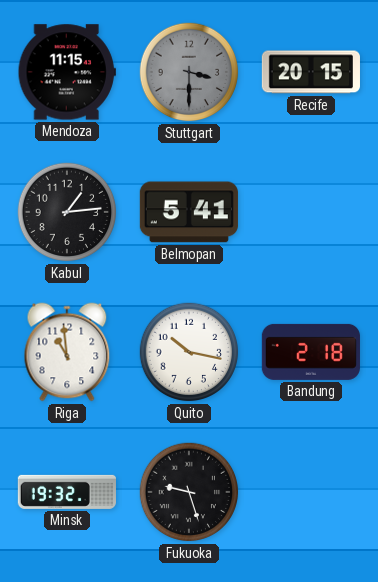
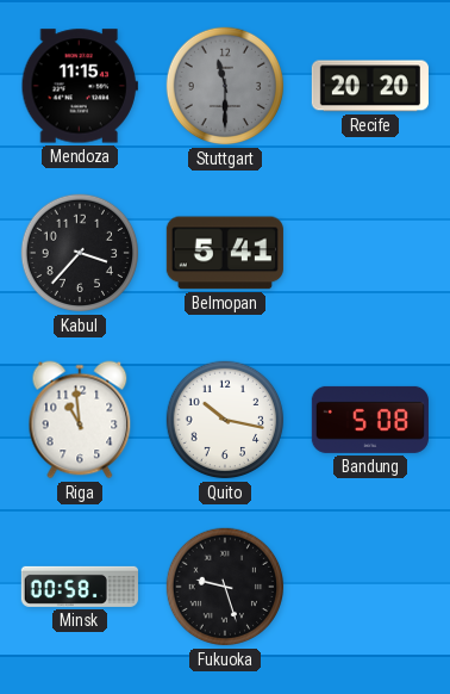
Stuttgart: 3:30 -> 11:30 (225, 86)
Recife: 20:15 -> 20:20 (370, 86)
Kabul: 1:14 -> 3:37 (80, 253)
Bandung: 2:18 -> 5:08 (370, 420)
Minsk: 19:32 -> 00:58 (80, 587)
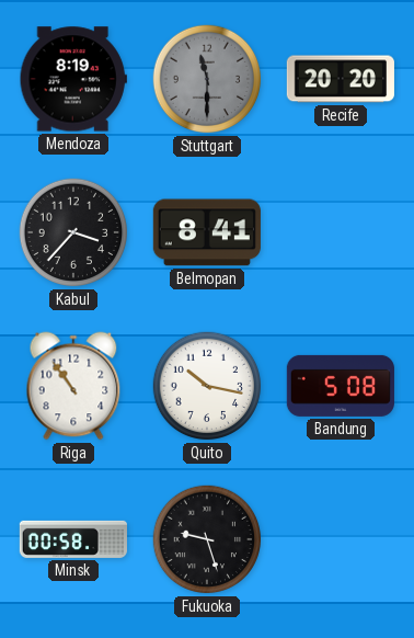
Mendoza: 11:15 -> 8:19 (73, 79)
Belmopan: 5:41 -> 8:41 (207, 232)
Riga: 10:59 -> 10:54 (73, 386)
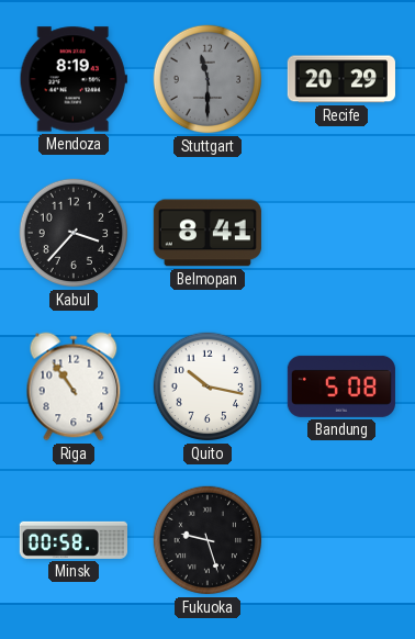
Recife: 20:20 -> 20:29 (341, 79)
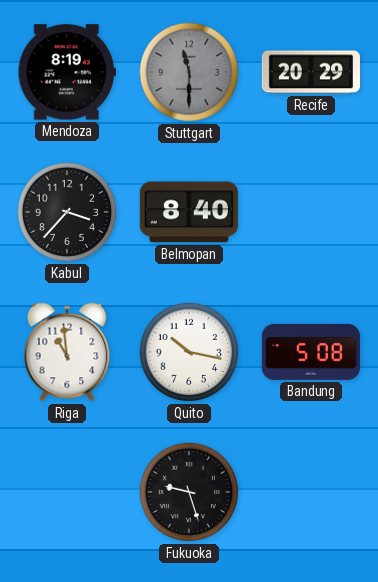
Belmopan: 8:41 -> 8:40 (189, 212)
Riga: 10:54 -> 10:59 (67, 352)
Minsk: 00:58 -> none (74, 540)
